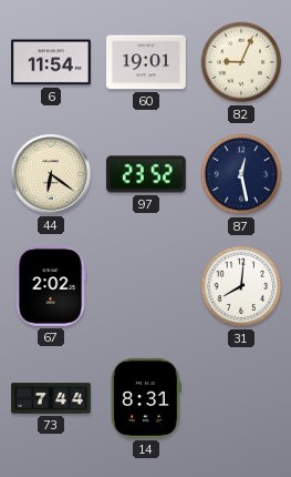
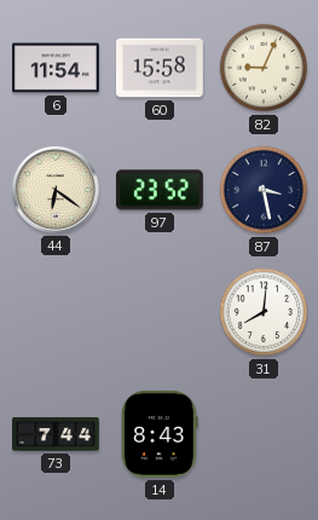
60: 19:01 -> 15:58 (161, 68)
87: 12:28 -> 3:28 (264, 190)
67: 2:02 -> none (51, 287)
14: 8:31 -> 8:43 (160, 434)
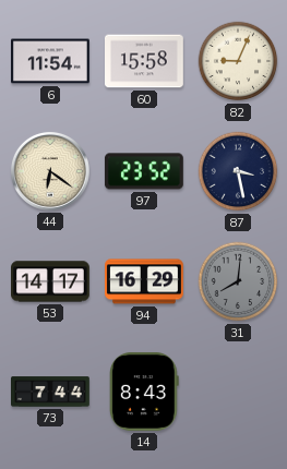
53: none -> 14:17 (51, 281)
94: none -> 16:29 (145, 281)
31 dial: white -> grey (238, 281)
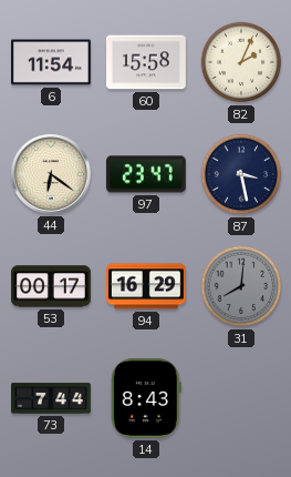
82: 9:04 -> 2:04 (241, 62)
97: 23:52 -> 23:47 (146, 174)
53: 14:17 -> 00:17 (52, 286)
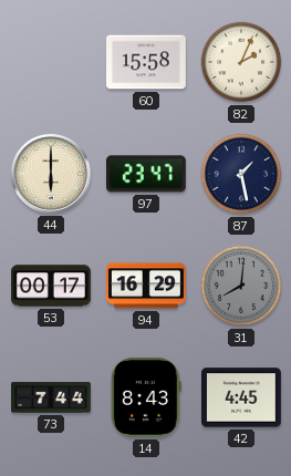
6: 11:54 -> none (52, 62)
44: 6:21 -> 6:00 (51, 174)
87: 3:28 -> 1:28 (241, 174)
42: none -> 4:45 (242, 397)
